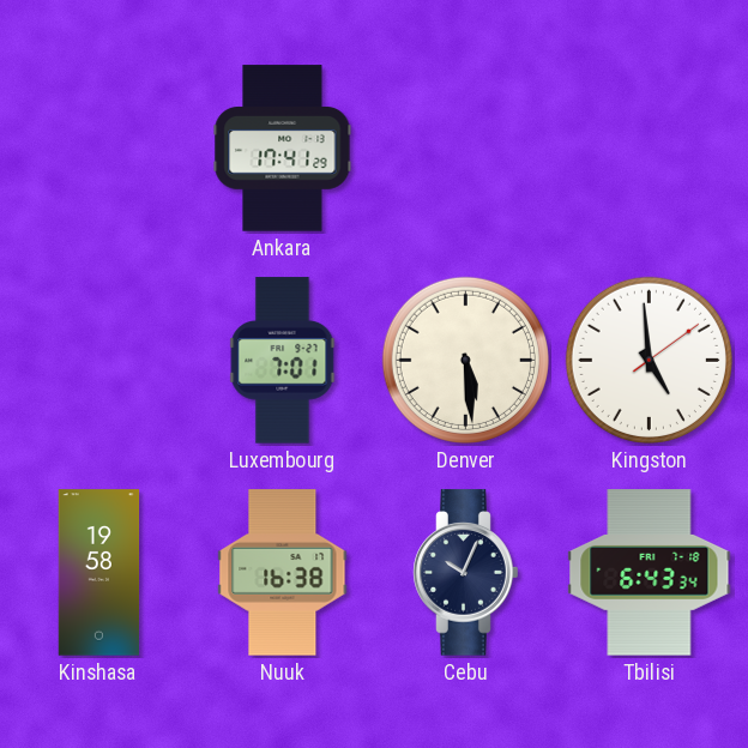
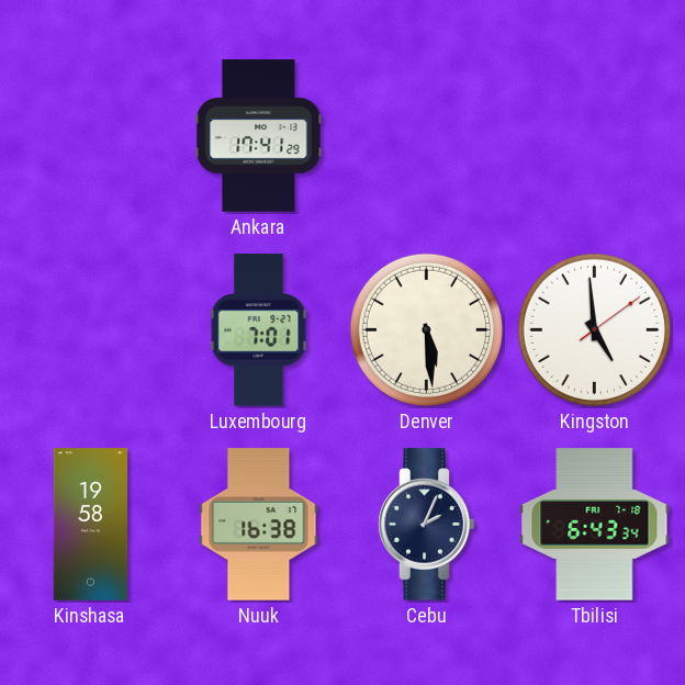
Cebu: 10:04 -> 2:04 (427, 525)
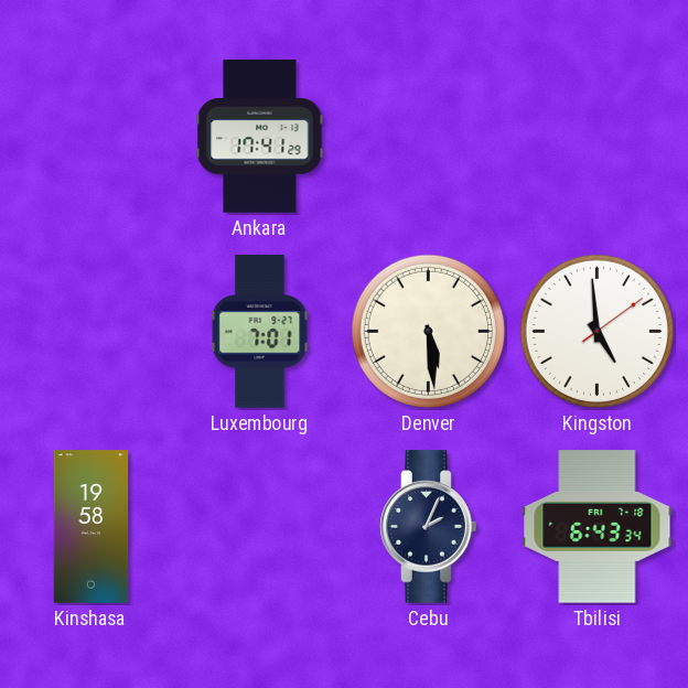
Nuuk: 16:38 -> none (259, 525)
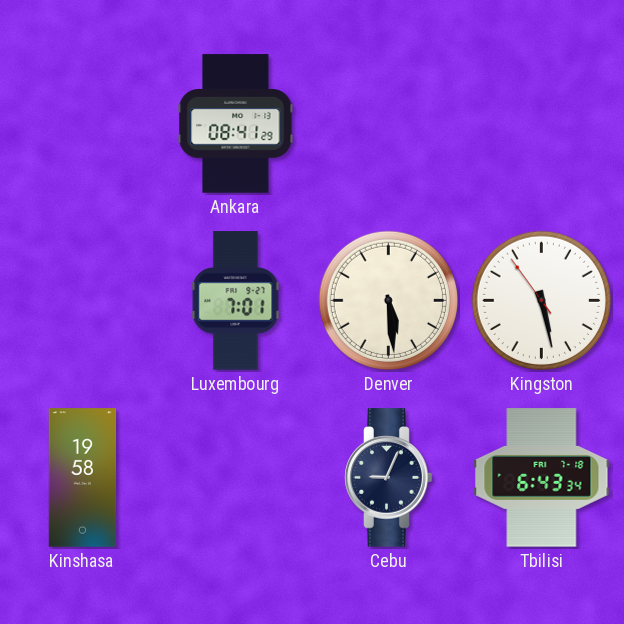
Ankara: 17:41 -> 08:41 (236, 124)
Kingston: 4:59 -> 5:27 (541, 300)
Cebu: 2:04 -> 9:04 (389, 478)
